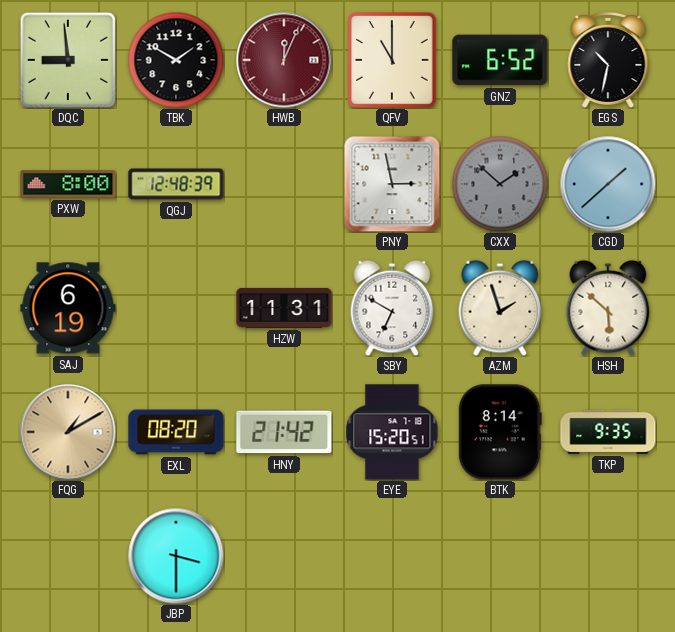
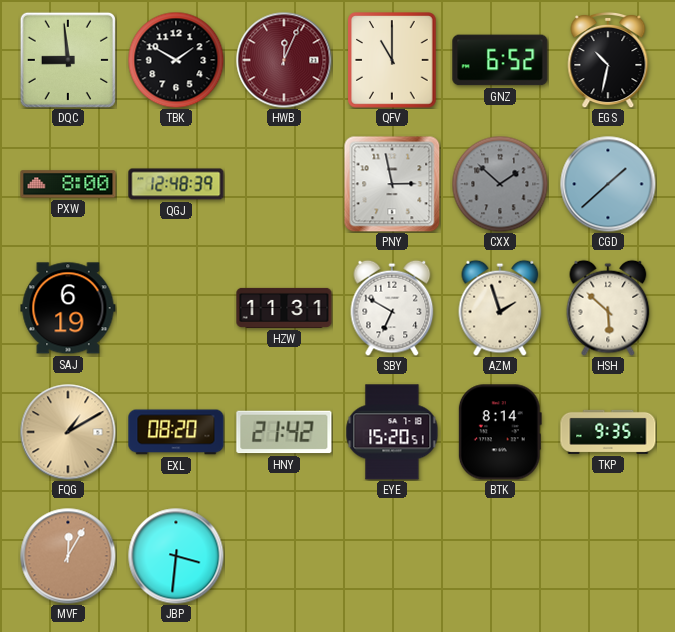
MVF: none -> 12:05 (68, 556)
JBP: 3:30 -> 3:31 (176, 556)
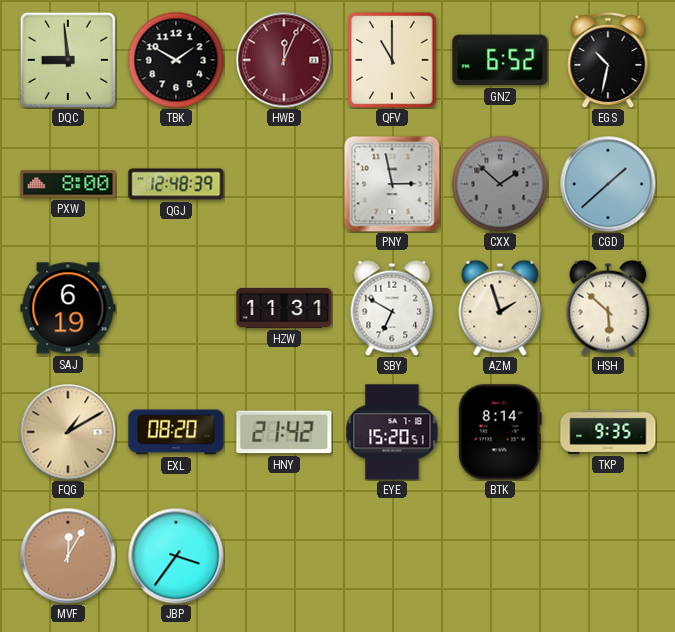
JBP: 3:31 -> 3:36 (176, 556)
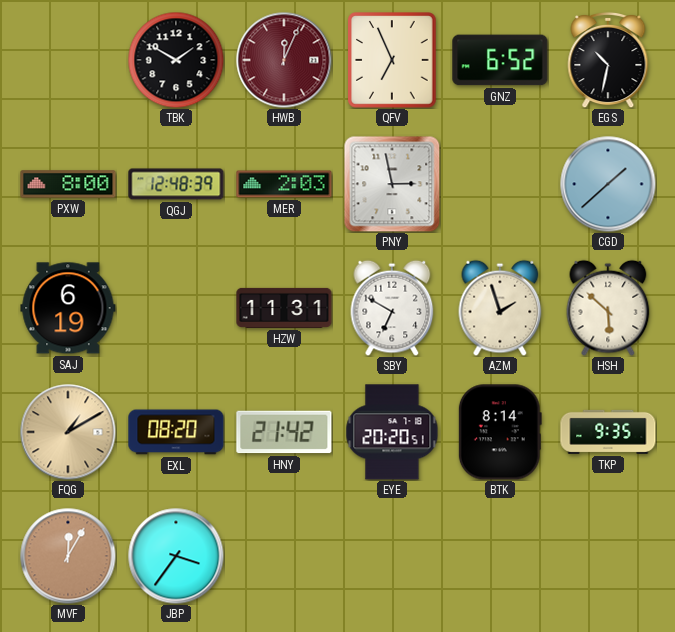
DQC: 8:59 -> none (68, 60)
QFV: 11:00 -> 6:56 (392, 60)
MER: none -> 2:03 (284, 184)
CXX: 1:52 -> none (500, 184)
EYE: 15:20 -> 20:20 (392, 432)
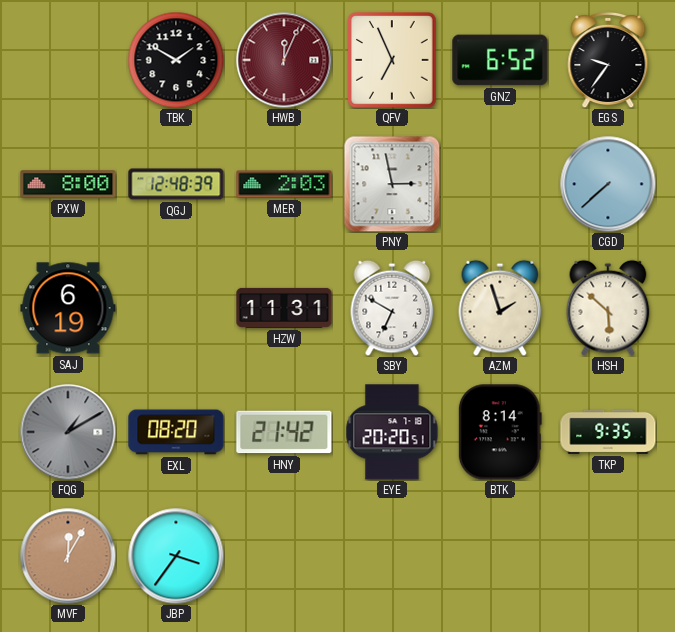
EGS: 10:32 -> 9:36 (608, 60)
CGD: 1:38 -> 7:38 (608, 184)
FQG dial: champagne -> grey (68, 432)
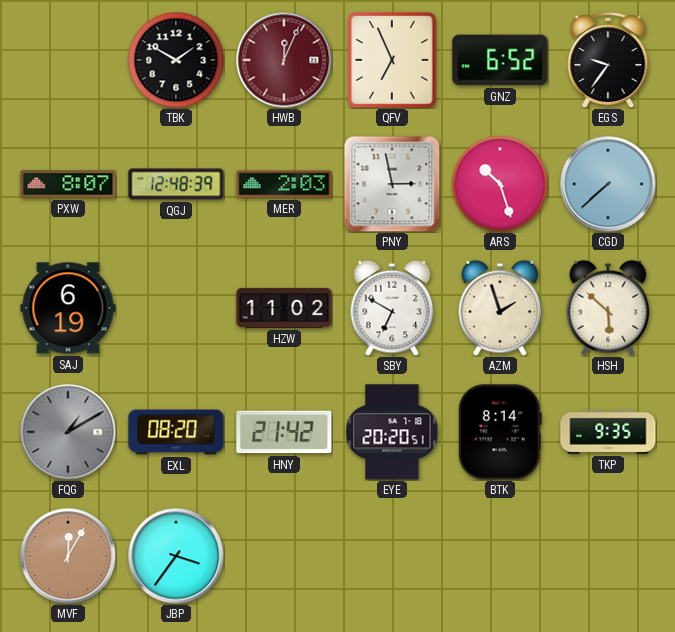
PXW: 8:00 -> 8:07 (68, 184)
ARS: none -> 10:27 (500, 184)
HZW: 11:31 -> 11:02 (284, 308)
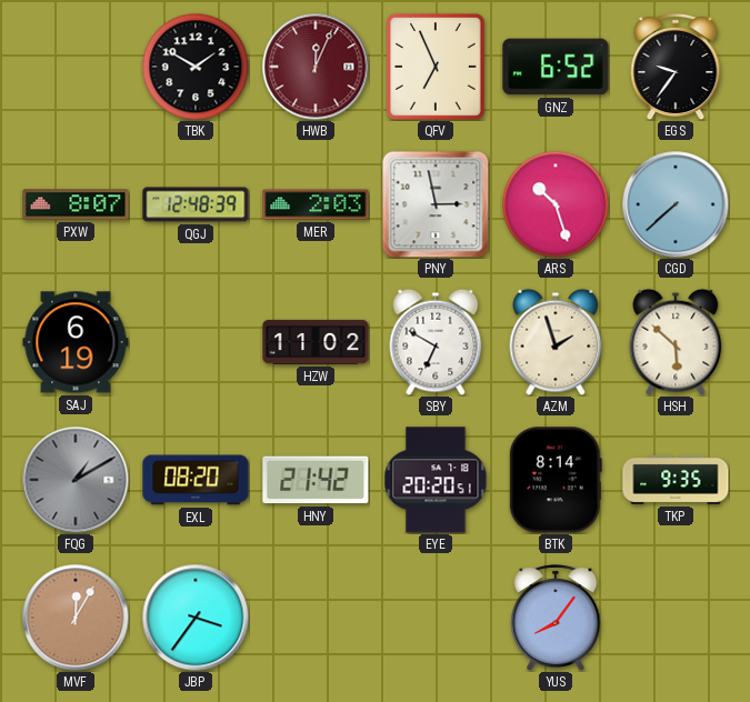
YUS: none -> 8:06 (556, 618)
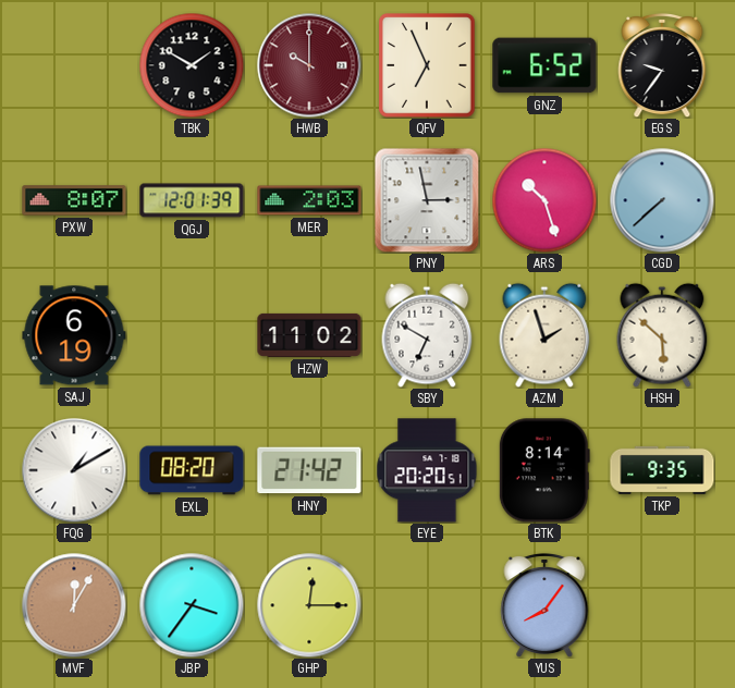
HWB: 12:04 -> 10:00 (309, 65)
QGJ: 12:48 -> 12:01 (192, 200)
FQG dial: grey -> white (74, 470)
GHP: none -> 12:15 (309, 605)
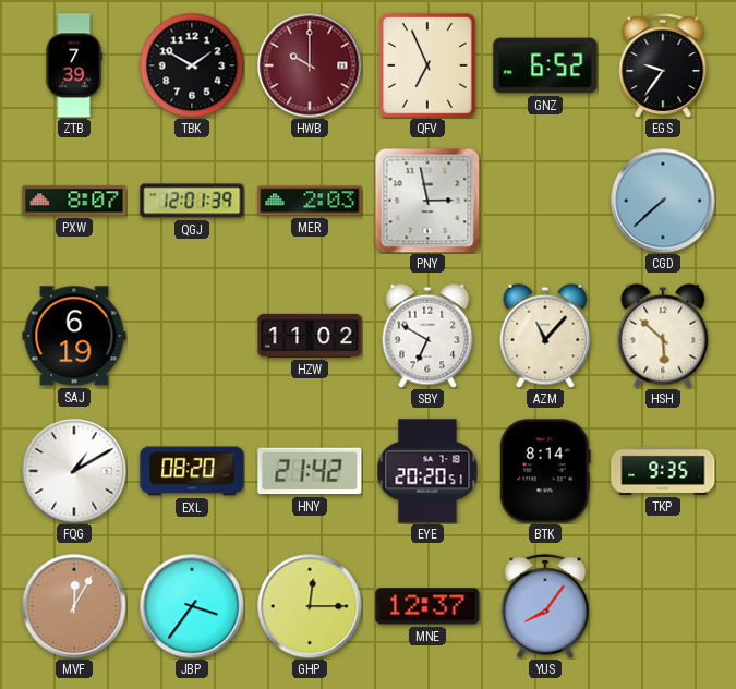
ZTB: none -> 7:39 (74, 65)
ARS: 10:27 -> none (544, 200)
AZM: 1:57 -> 11:07 (545, 336)
MNE: none -> 12:37 (427, 606)
